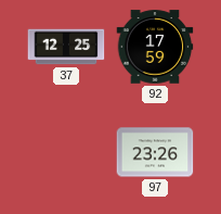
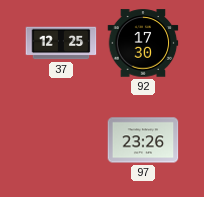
92: 17:59 -> 17:30 (143, 43)
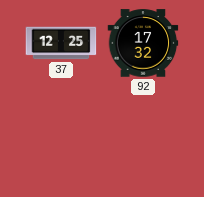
92: 17:30 -> 17:32 (143, 43)
97: 23:26 -> none (143, 140)
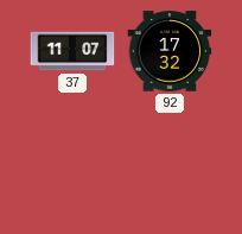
37: 12:25 -> 11:07 (72, 51)
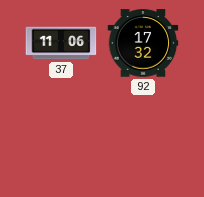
37: 11:07 -> 11:06 (61, 43)
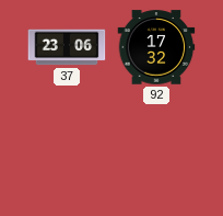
37: 11:06 -> 23:06 (67, 47)
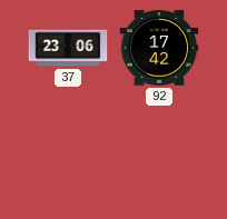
92: 17:32 -> 17:42 (159, 48)
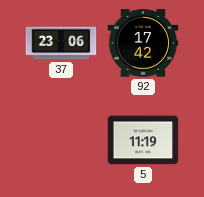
5: none -> 11:19 (143, 140)
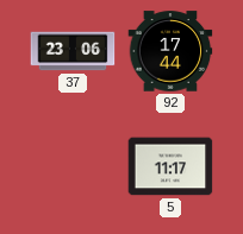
92: 17:42 -> 17:44 (170, 51)
5: 11:19 -> 11:17 (170, 166)
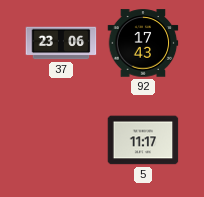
92: 17:44 -> 17:43 (143, 43)
